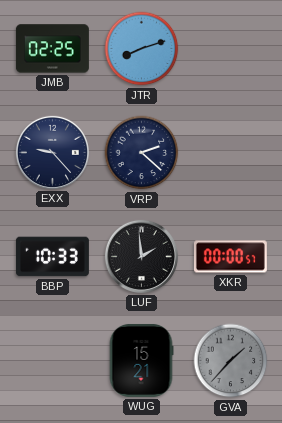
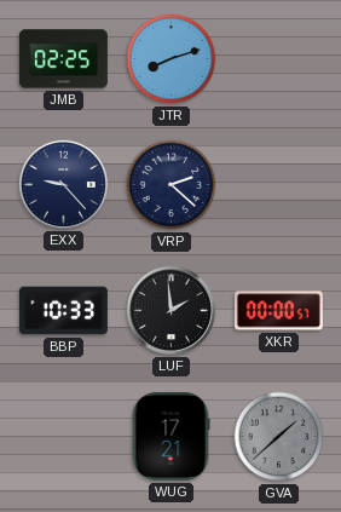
WUG: 15:21 -> 17:21 (170, 436)
GVA: 1:37 -> 1:38 (279, 437)
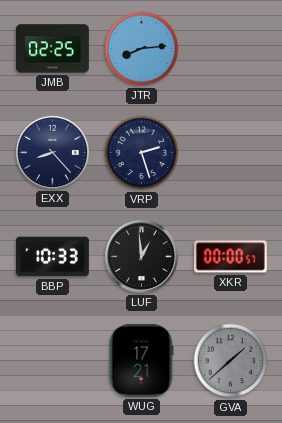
JTR: 8:12 -> 8:14 (142, 49)
EXX: 9:23 -> 8:23 (52, 152)
VRP: 2:22 -> 2:27 (142, 153)
LUF: 1:59 -> 12:59 (141, 256)
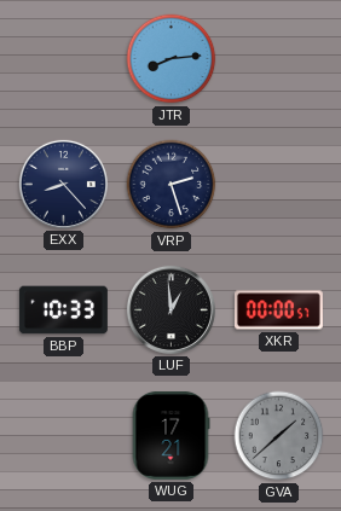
JMB: 02:25 -> none (52, 49)
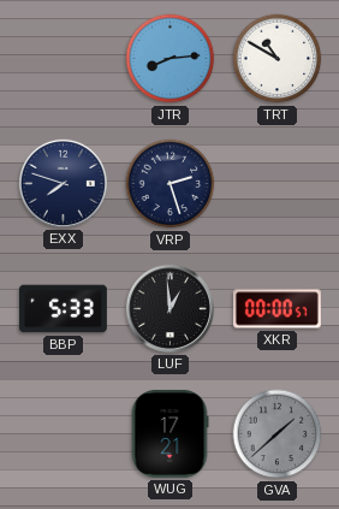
TRT: none -> 10:50 (278, 59)
EXX: 8:23 -> 7:48 (63, 183)
BBP: 10:33 -> 5:33 (63, 309)
